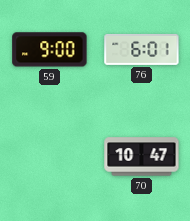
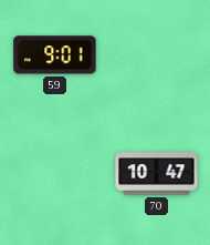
59: 9:00 -> 9:01 (55, 55)
76: 6:01 -> none (142, 49)
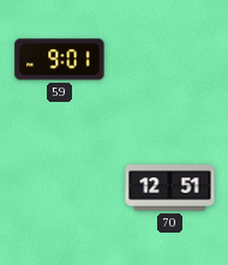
70: 10:47 -> 12:51 (170, 188)
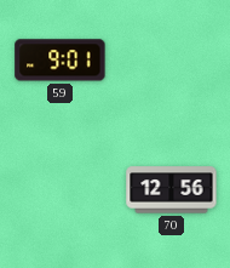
70: 12:51 -> 12:56 (172, 190)
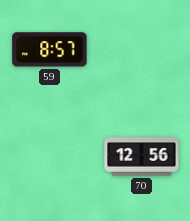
59: 9:01 -> 8:57 (50, 50)
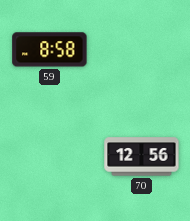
59: 8:57 -> 8:58 (50, 50)
